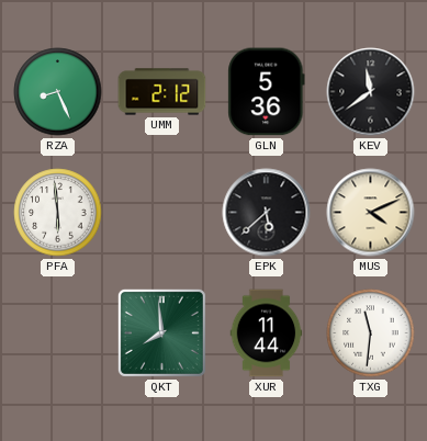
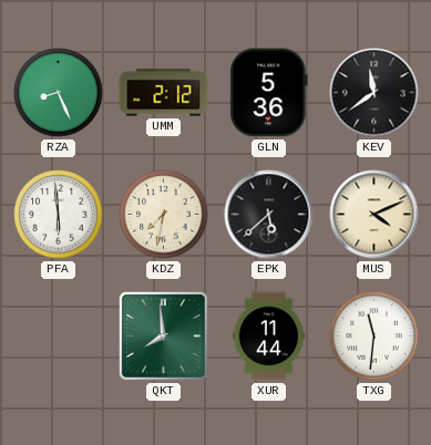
KDZ: none -> 7:32 (164, 215)
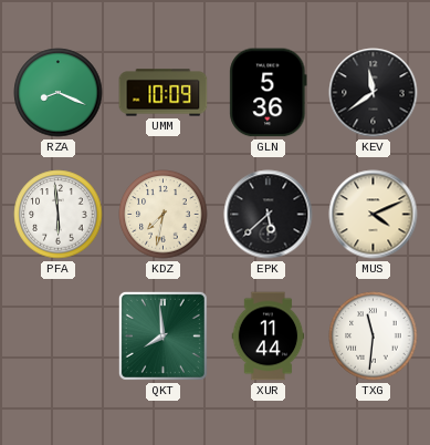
RZA: 8:26 -> 8:19 (59, 93)
UMM: 2:12 -> 10:09 (164, 93)
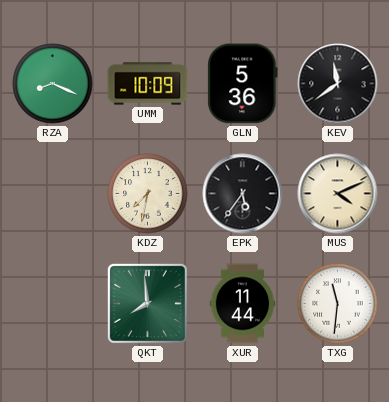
PFA: 5:59 -> none (59, 215)
EPK: 5:38 -> 5:36 (243, 194)
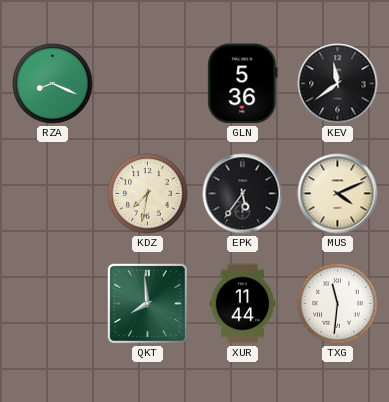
UMM: 10:09 -> none (148, 84)
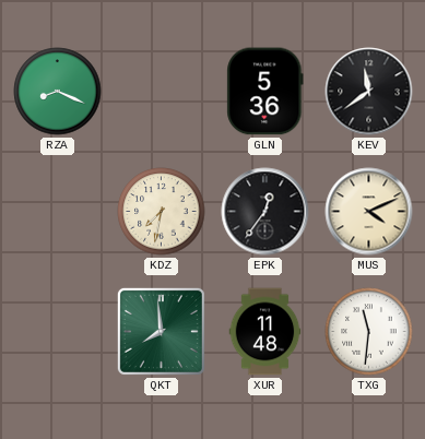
EPK: 5:36 -> 12:36 (265, 212)
XUR: 11:44 -> 11:48 (265, 332)
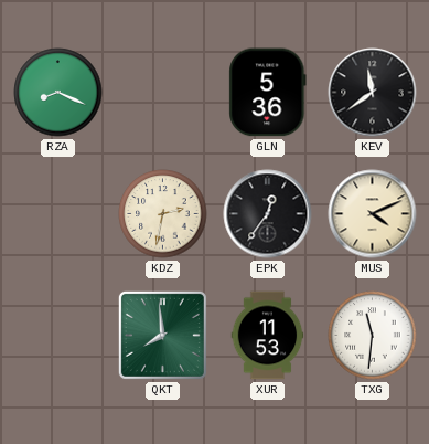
KDZ: 7:32 -> 2:32 (163, 214)
XUR: 11:48 -> 11:53 (268, 336)
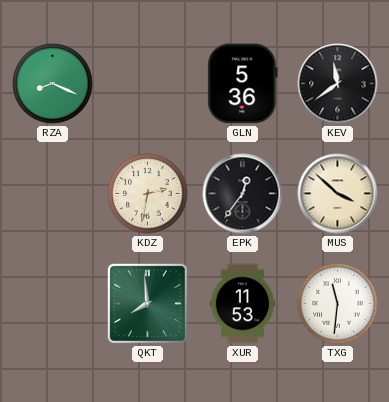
MUS: 4:11 -> 3:52 (338, 194)
